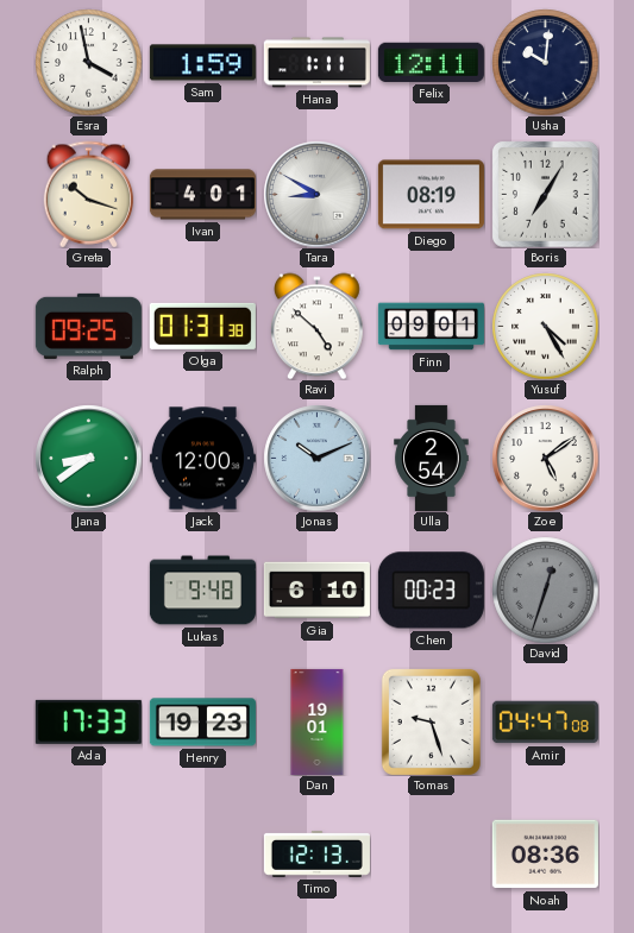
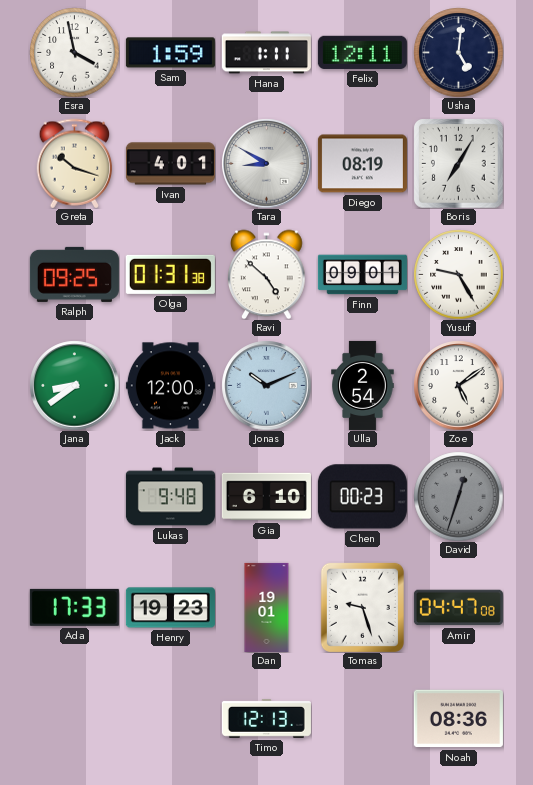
Usha: 10:01 -> 5:01 (458, 52)
Yusuf: 4:25 -> 9:25 (458, 274)
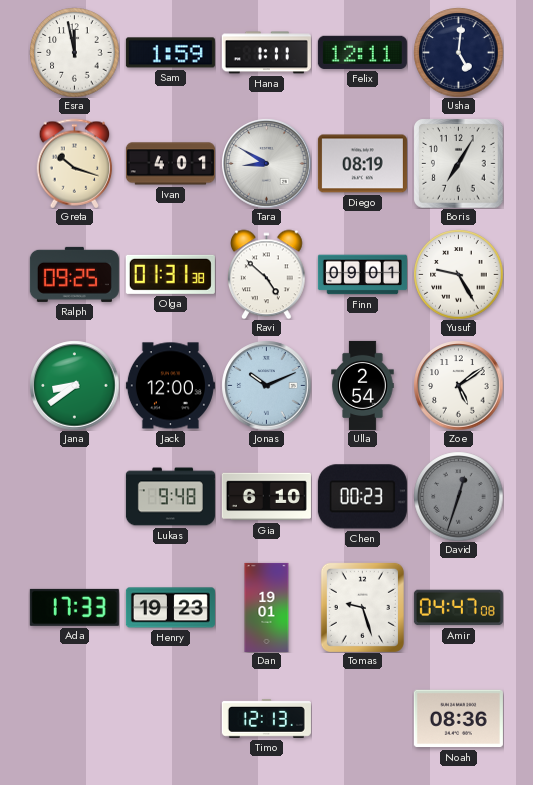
Esra: 3:58 -> 11:58 (74, 52)
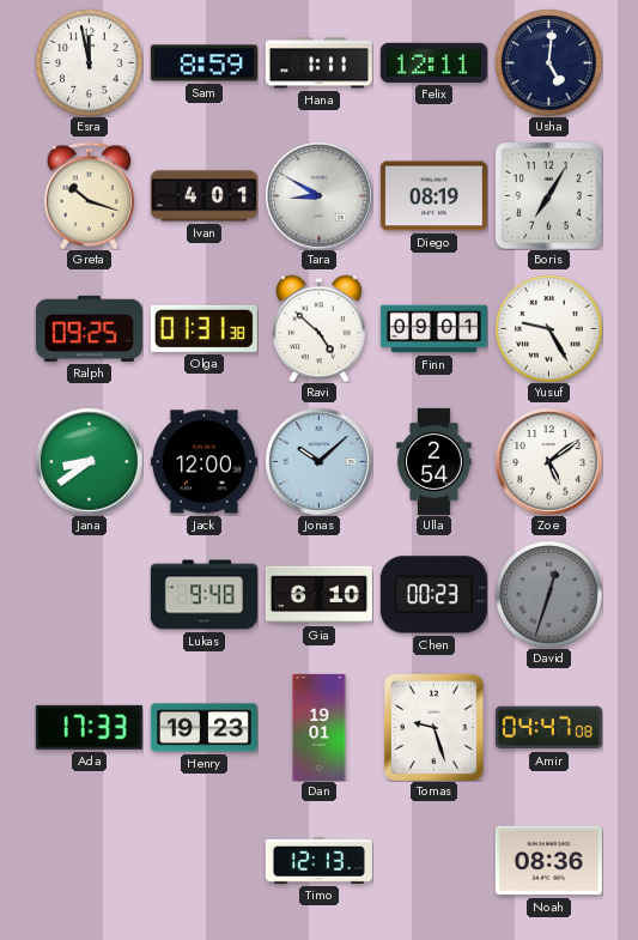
Sam: 1:59 -> 8:59 (203, 63)
Jonas: 10:11 -> 10:08 (318, 461)
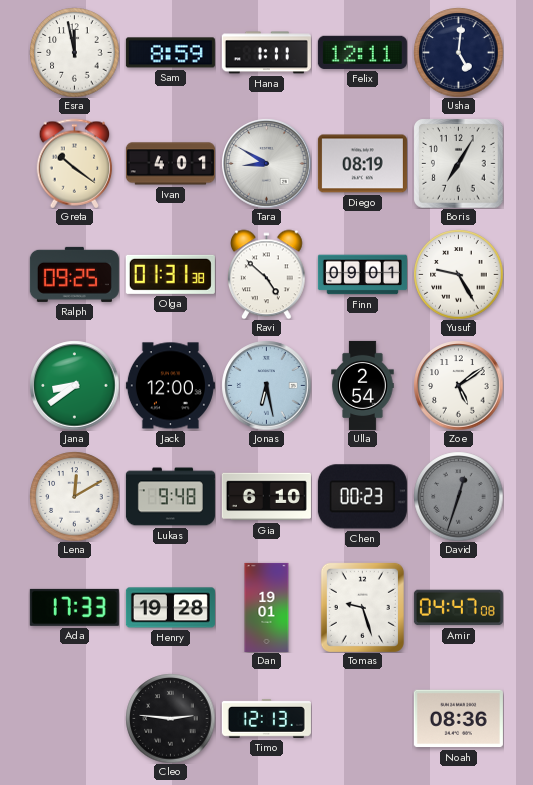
Greta: 10:18 -> 10:21 (75, 163)
Jonas: 10:08 -> 6:28 (266, 385)
Lena: none -> 12:10 (74, 496)
Henry: 19:23 -> 19:28 (170, 608)
Cleo: none -> 2:46 (170, 718)
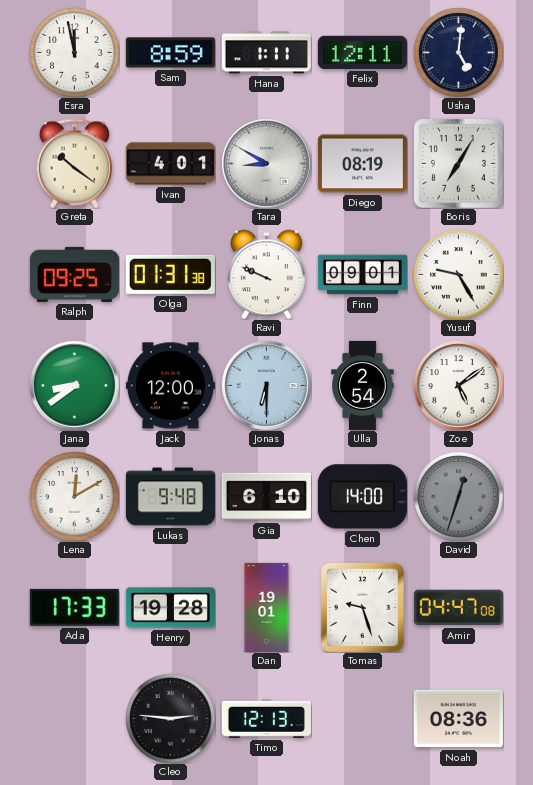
Ravi: 4:52 -> 9:49 (267, 274)
Jonas: 6:28 -> 6:30 (266, 385)
Chen: 00:23 -> 14:00 (362, 497)
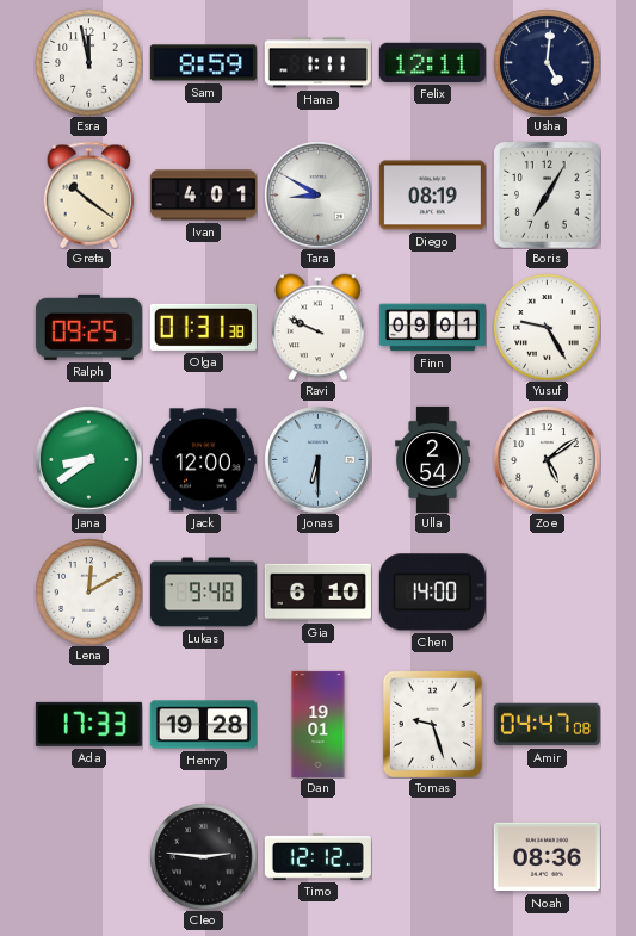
David: 12:33 -> none (458, 496)
Timo: 12:13 -> 12:12 (317, 856)
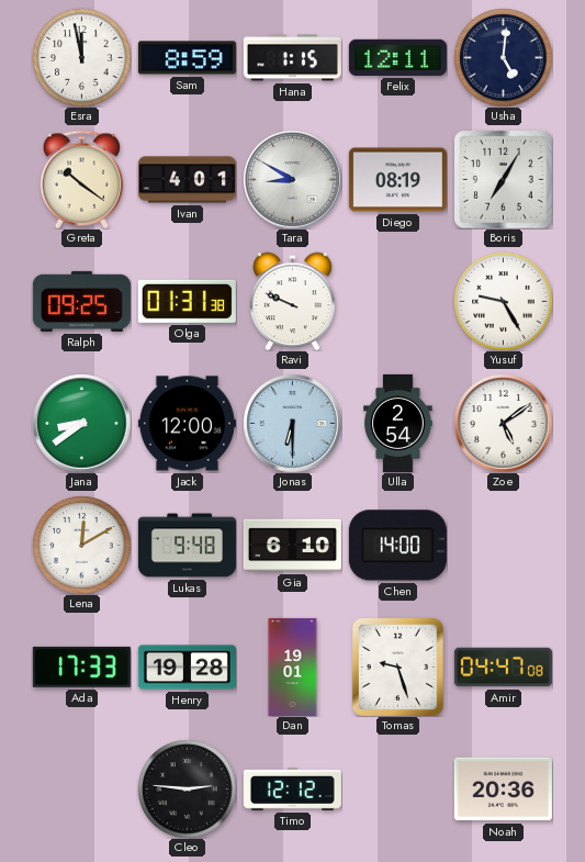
Hana: 1:11 -> 1:15 (292, 58)
Finn: 09:01 -> none (432, 328)
Noah: 08:36 -> 20:36 (503, 790)
